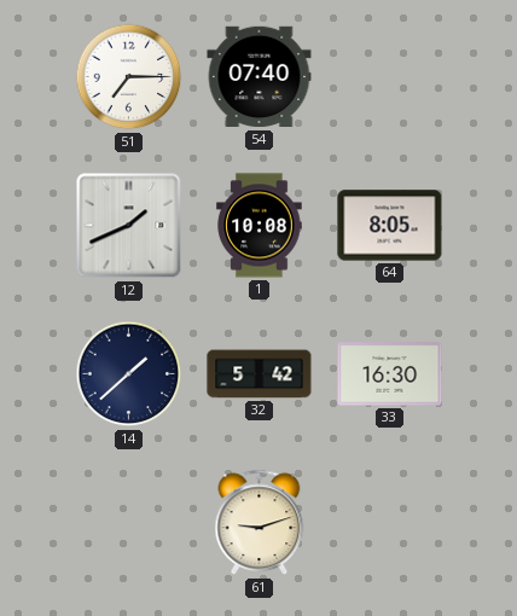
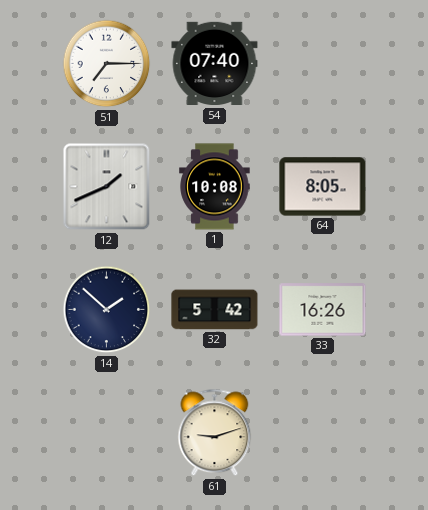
14: 1:38 -> 1:52 (107, 310)
33: 16:30 -> 16:26 (323, 310)
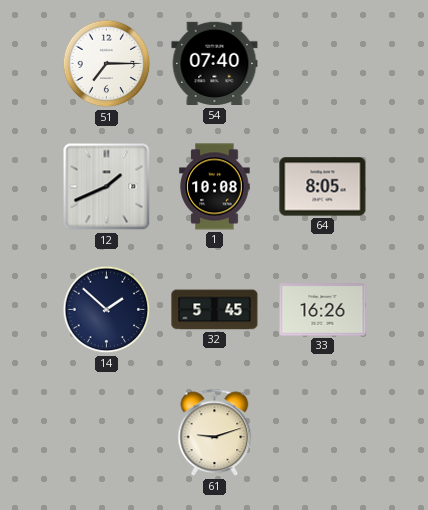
32: 5:42 -> 5:45 (215, 310)
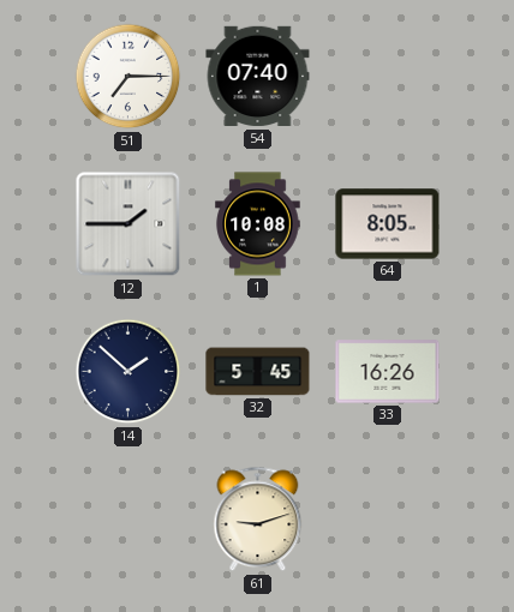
12: 1:41 -> 1:45 (128, 224)
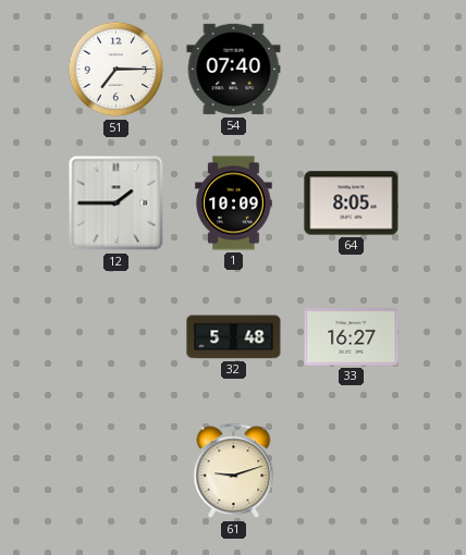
1: 10:08 -> 10:09 (234, 203)
14: 1:52 -> none (128, 372)
32: 5:45 -> 5:48 (234, 337)
33: 16:26 -> 16:27 (352, 337)
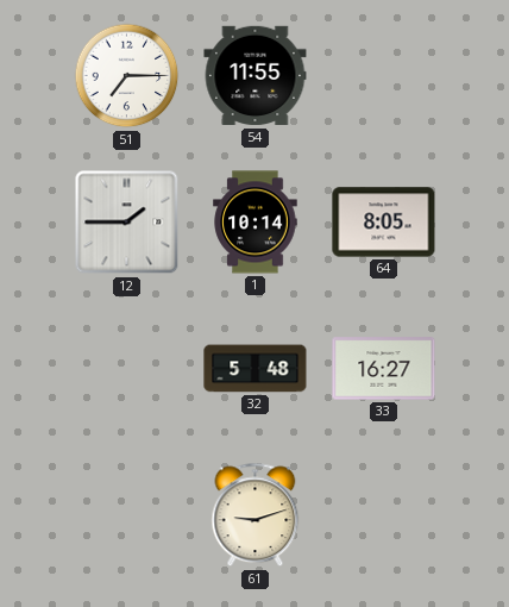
54: 07:40 -> 11:55 (256, 76)
1: 10:09 -> 10:14 (256, 223)
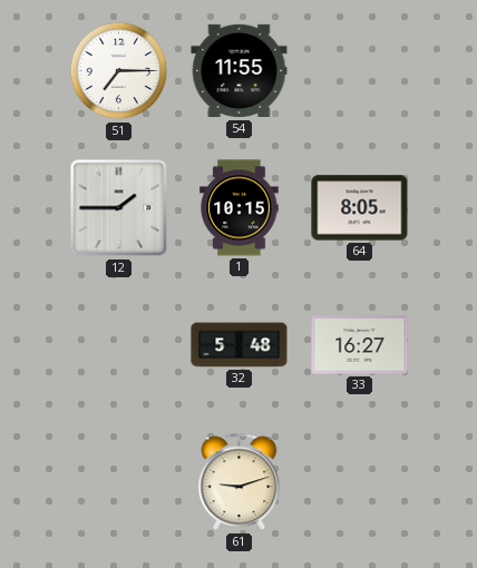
1: 10:14 -> 10:15 (240, 208)
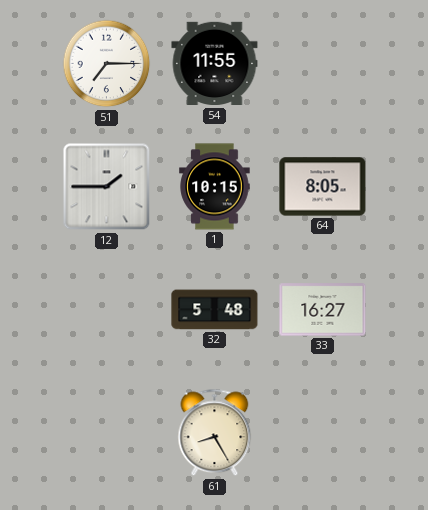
61: 9:12 -> 8:25 (215, 433)
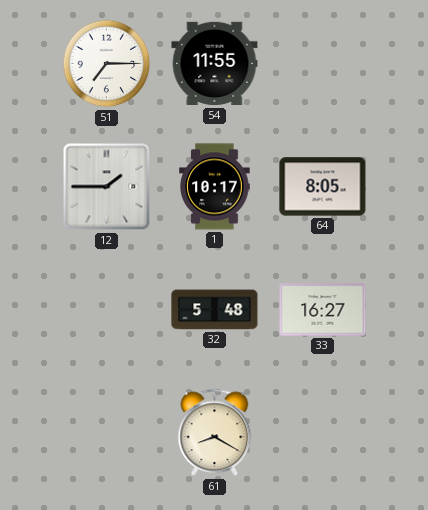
1: 10:15 -> 10:17 (215, 187)
61: 8:25 -> 8:20 (215, 433)
